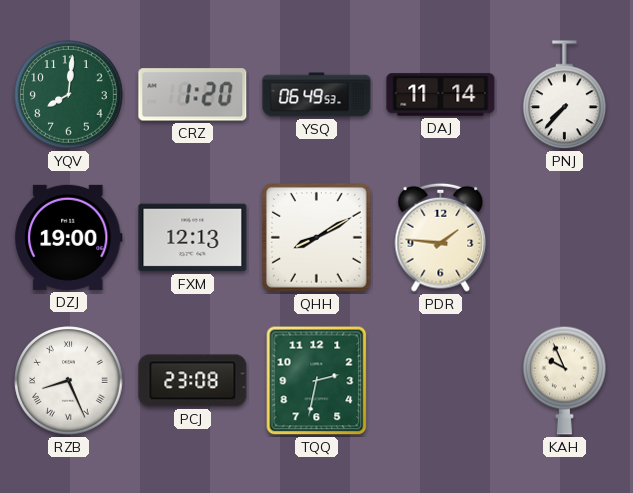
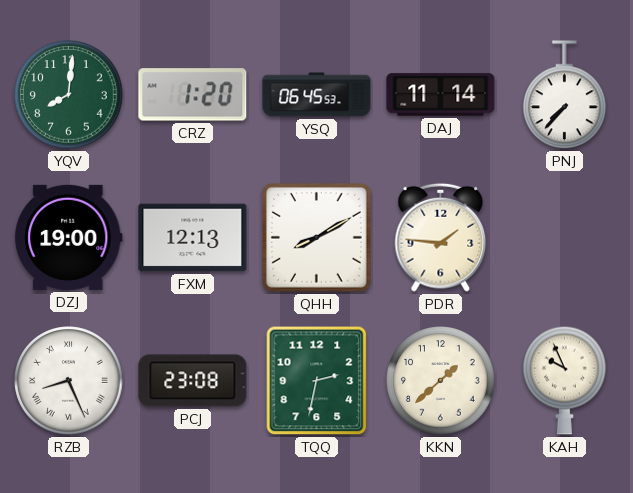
YSQ: 06:49 -> 06:45 (317, 95)
KKN: none -> 1:38 (441, 381)
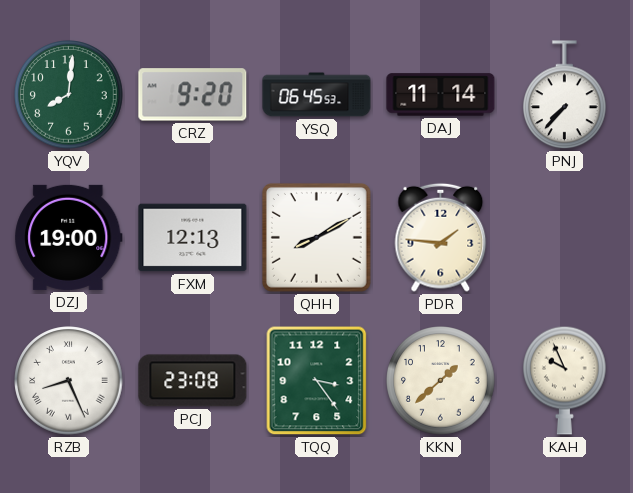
CRZ: 1:20 -> 9:20 (193, 95)
TQQ: 2:32 -> 3:24 (317, 381)
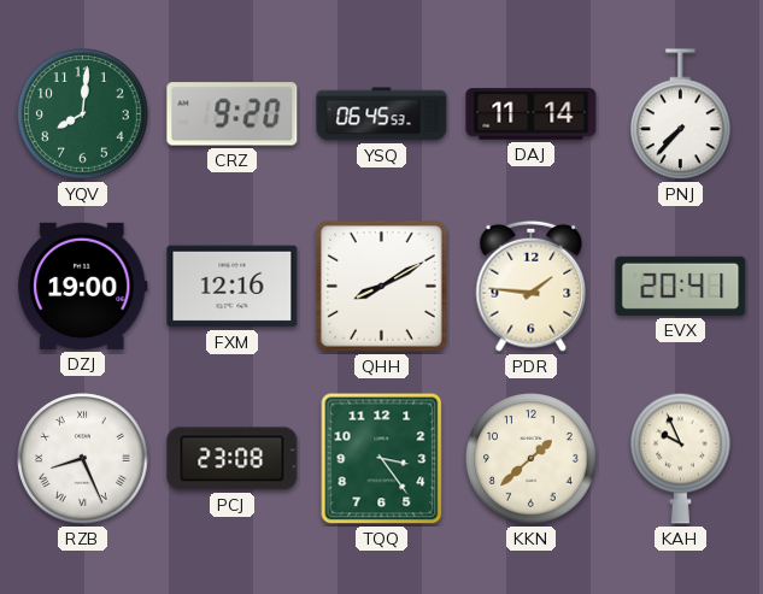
FXM: 12:13 -> 12:16 (233, 287)
EVX: none -> 20:41 (681, 286)
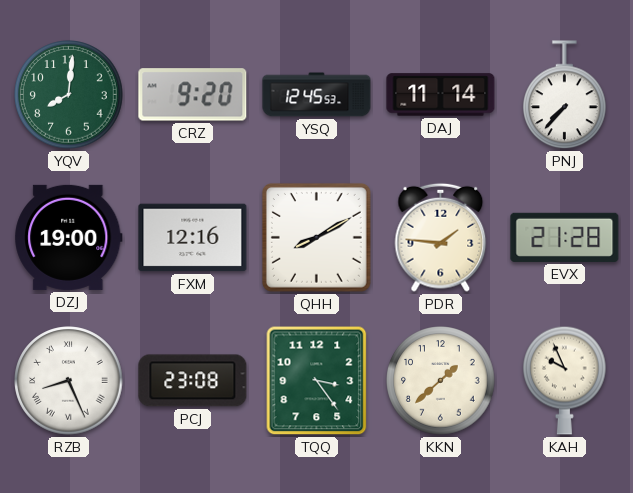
YSQ: 06:45 -> 12:45 (317, 95)
EVX: 20:41 -> 21:28 (565, 237)
